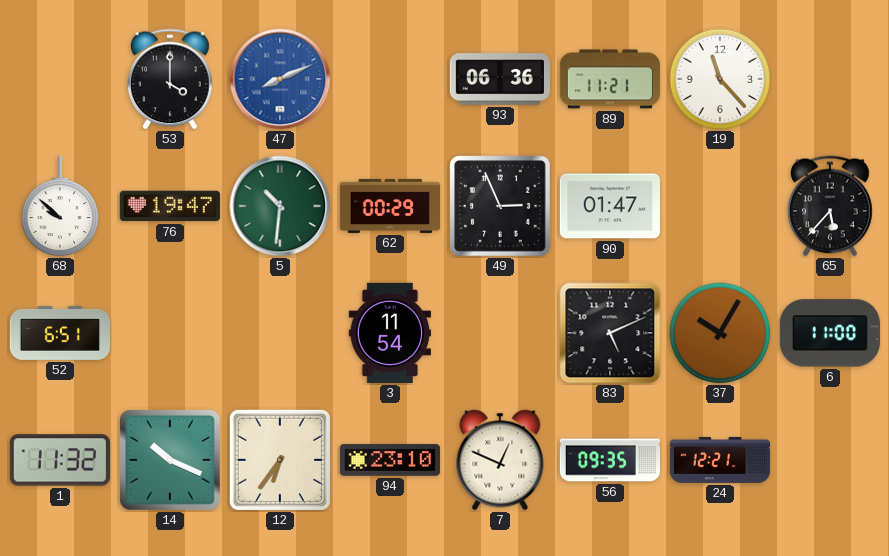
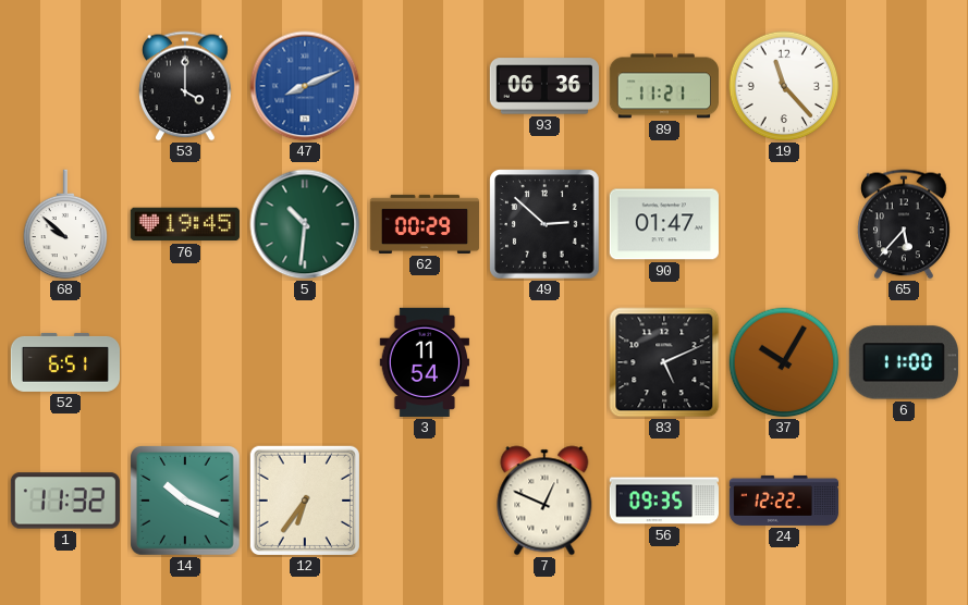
76: 19:47 -> 19:45 (185, 224)
49: 2:56 -> 2:52 (544, 224)
94: 23:10 -> none (390, 460)
24: 12:21 -> 12:22 (783, 501)
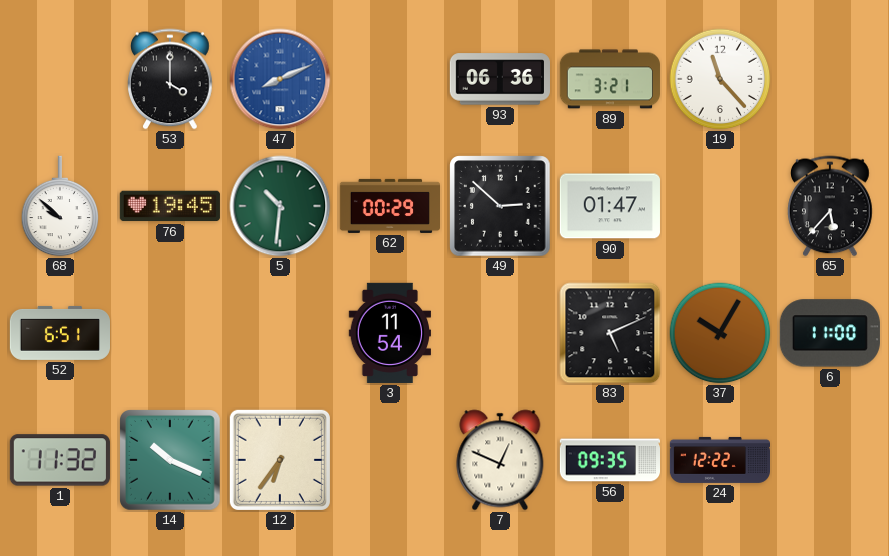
89: 11:21 -> 3:21 (610, 79)
